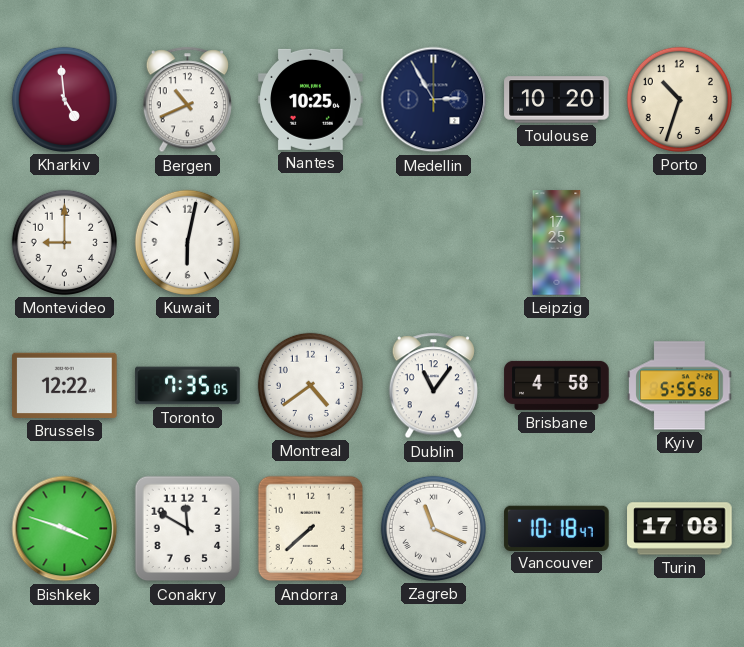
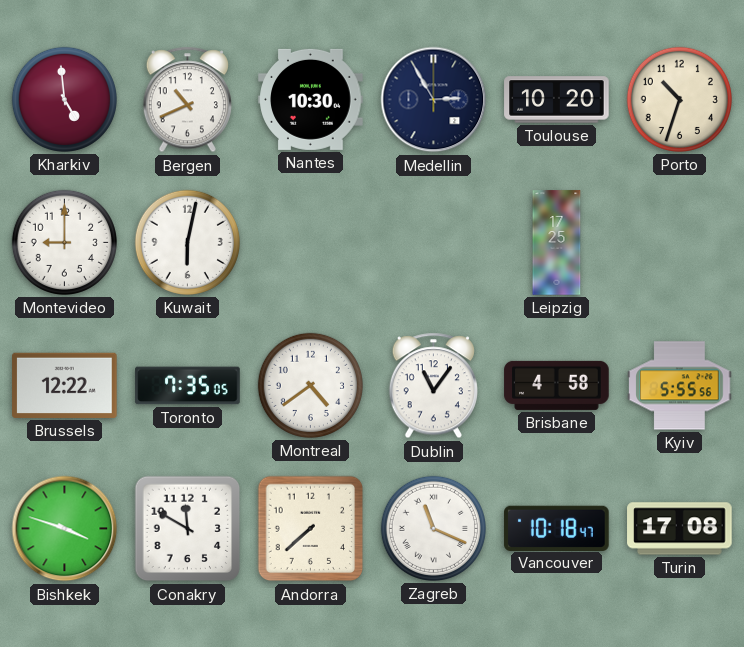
Nantes: 10:25 -> 10:30 (311, 99)
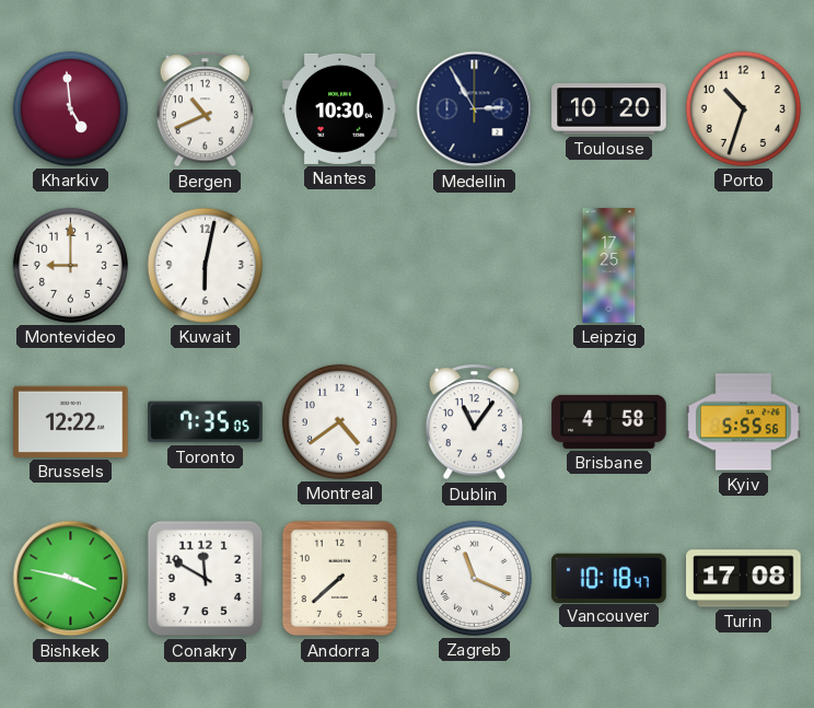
Bishkek: 3:48 -> 3:47 (71, 579)
